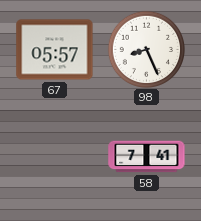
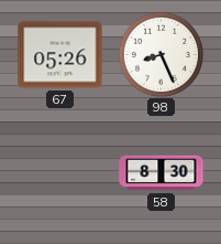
67: 05:57 -> 05:26 (60, 55)
58: 7:41 -> 8:30 (162, 173)
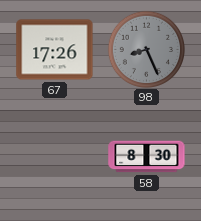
67: 05:26 -> 17:26 (55, 50)
98 dial: white -> grey (146, 49)
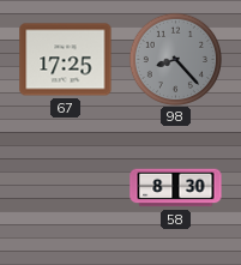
67: 17:26 -> 17:25 (66, 60)
98: 8:26 -> 8:23 (175, 59)
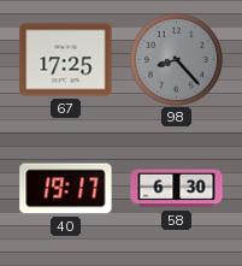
40: none -> 19:17 (66, 189)
58: 8:30 -> 6:30 (177, 189)
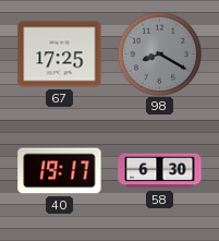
98: 8:23 -> 8:20 (159, 53)
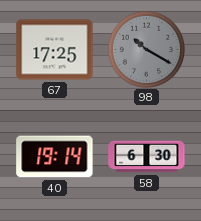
98: 8:20 -> 10:20 (146, 49)
40: 19:17 -> 19:14 (55, 157)
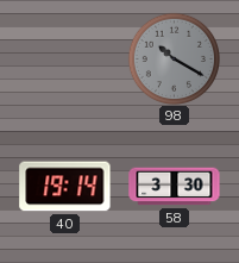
67: 17:25 -> none (55, 50)
58: 6:30 -> 3:30 (175, 187)
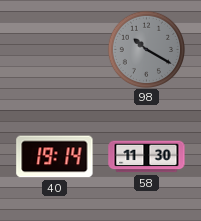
58: 3:30 -> 11:30 (147, 157)
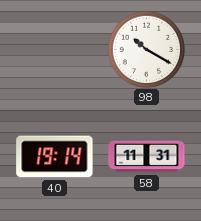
98 dial: grey -> white (146, 49)
58: 11:30 -> 11:31 (147, 157)
